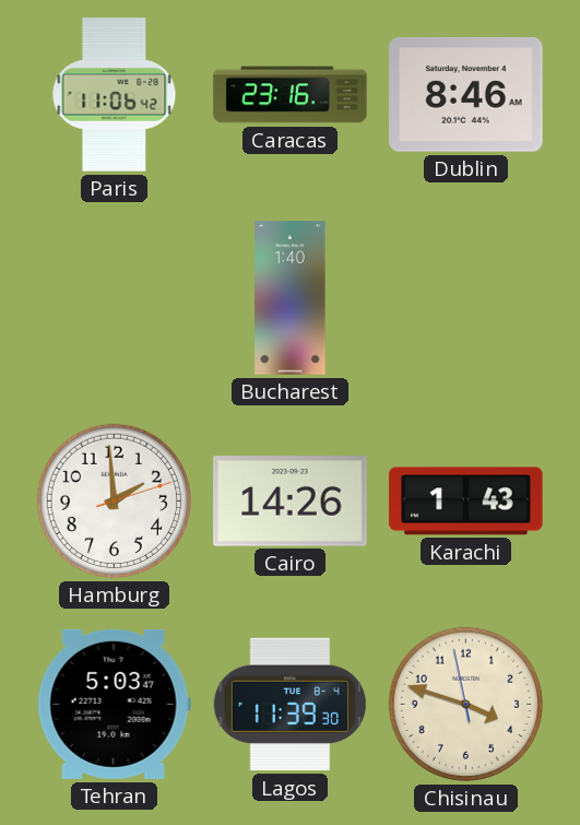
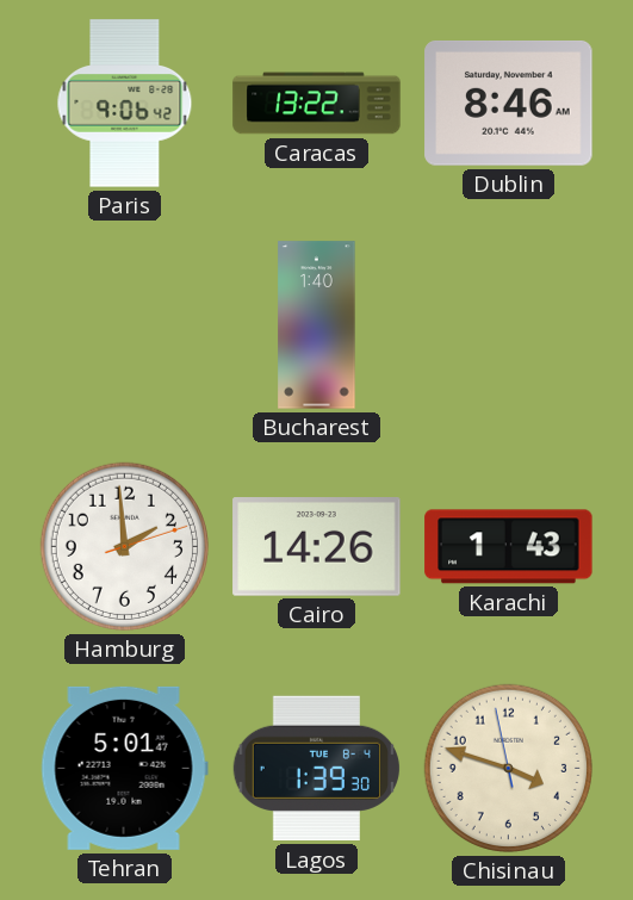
Paris: 11:06 -> 9:06 (125, 104)
Caracas: 23:16 -> 13:22 (317, 104)
Tehran: 5:03 -> 5:01 (124, 768)
Lagos: 11:39 -> 1:39 (316, 769)
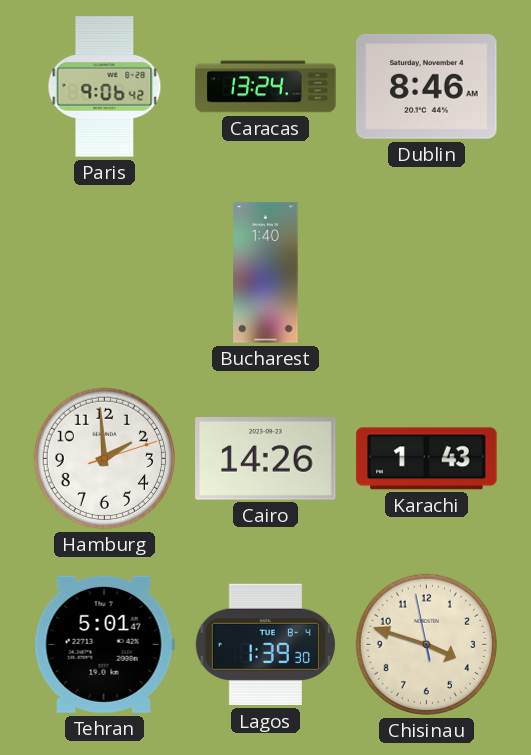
Caracas: 13:22 -> 13:24 (266, 87)
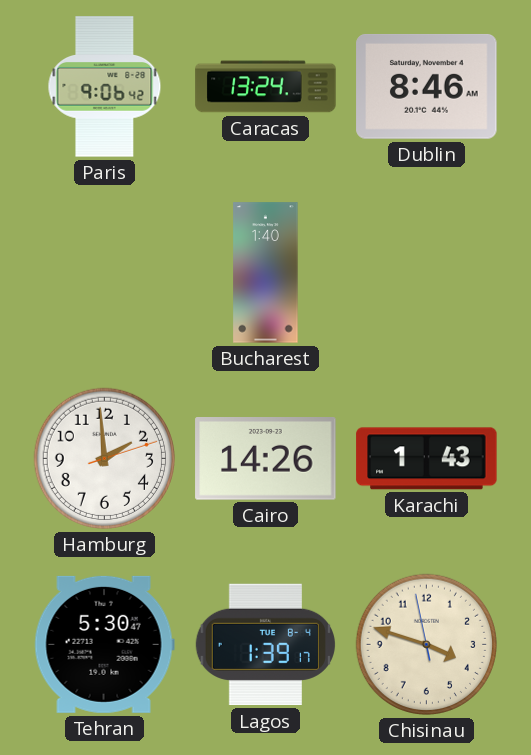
Tehran: 5:01 -> 5:30 (104, 644)
Lagos: 1:39:30 -> 1:39:17 (265, 645)
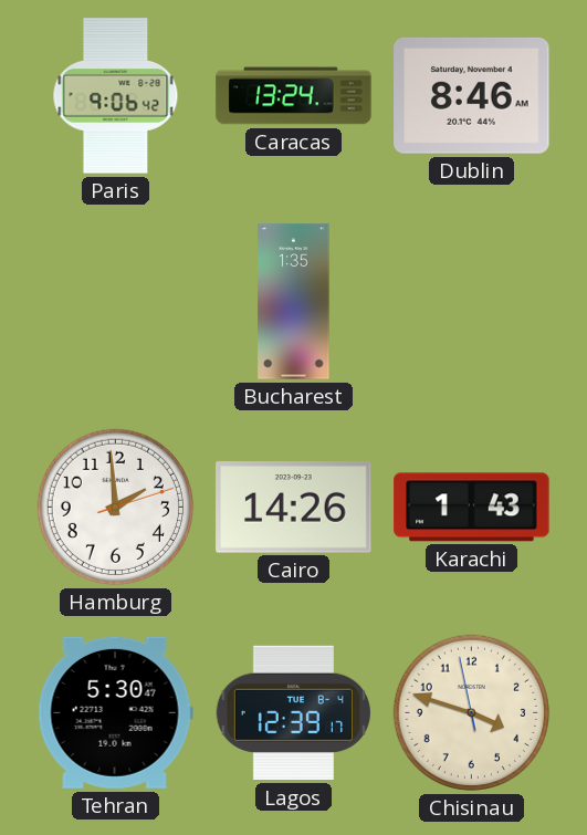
Bucharest: 1:40 -> 1:35 (294, 302)
Lagos: 1:39 -> 12:39 (293, 713)
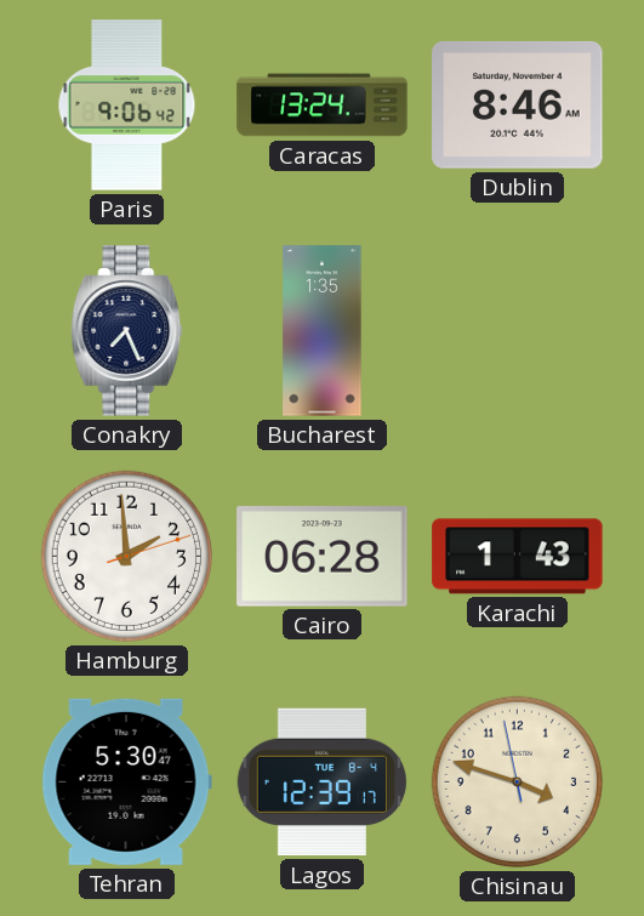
Conakry: none -> 7:26 (127, 331)
Cairo: 14:26 -> 06:28 (323, 557)
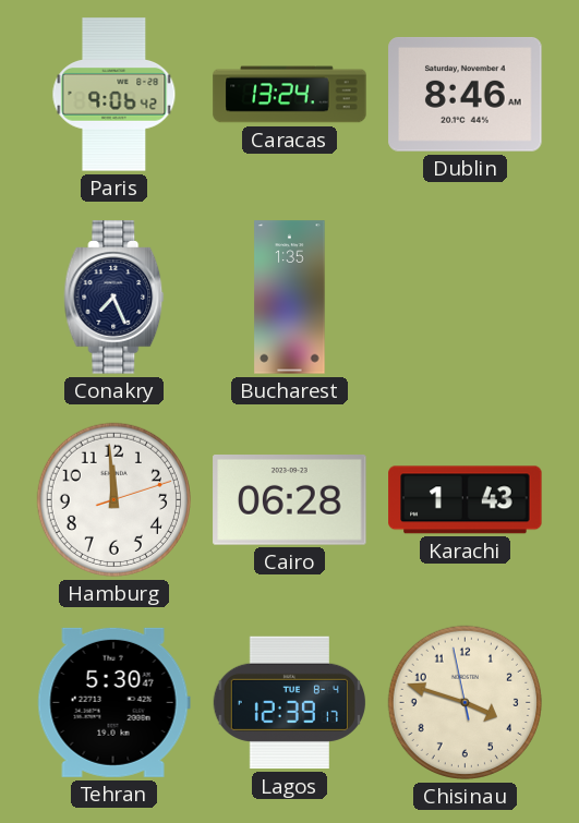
Hamburg: 1:59 -> 11:59 (113, 499)
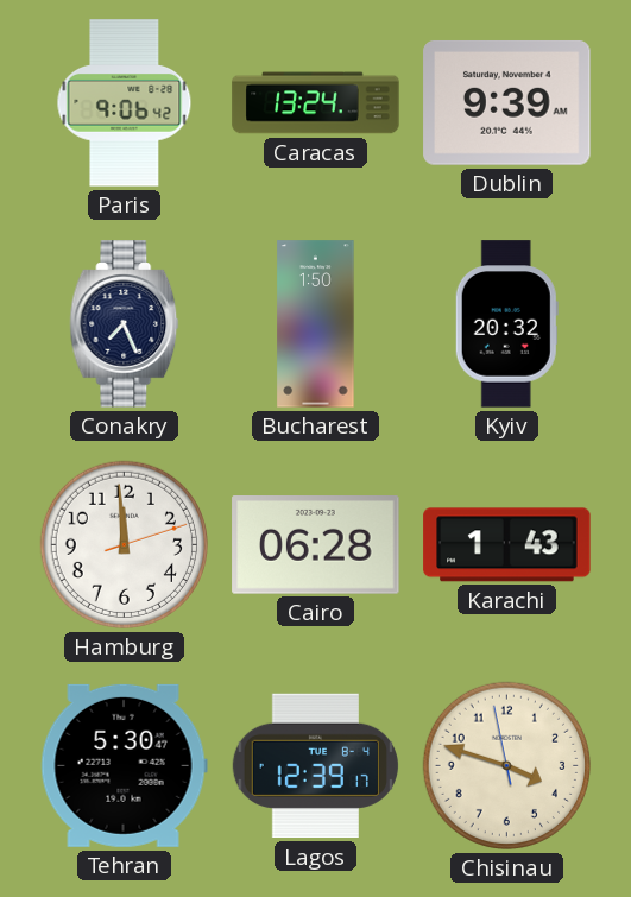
Dublin: 8:46 -> 9:39 (507, 102)
Bucharest: 1:35 -> 1:50 (316, 324)
Kyiv: none -> 20:32 (506, 324)
